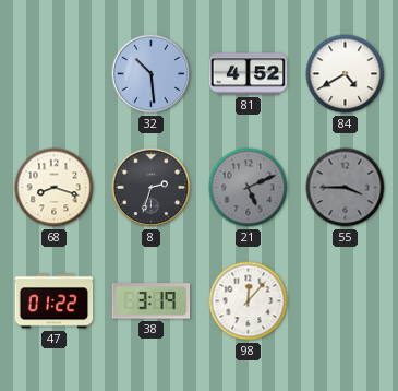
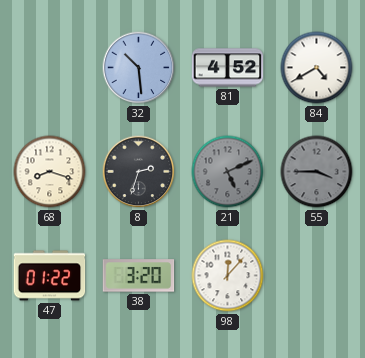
38: 3:19 -> 3:20 (139, 276)
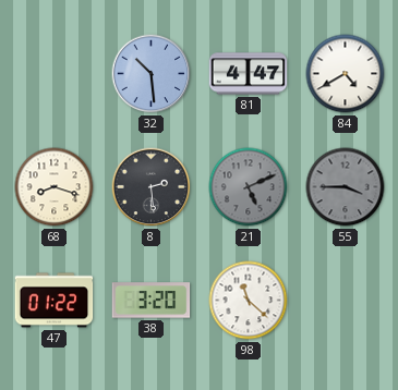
81: 4:52 -> 4:47 (249, 74)
8: 2:33 -> 2:29 (152, 187)
98: 12:07 -> 11:22 (249, 301)
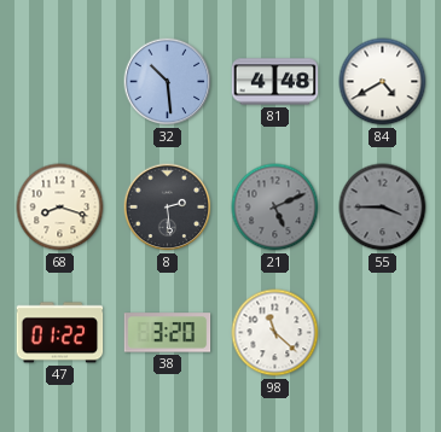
81: 4:47 -> 4:48 (275, 82)
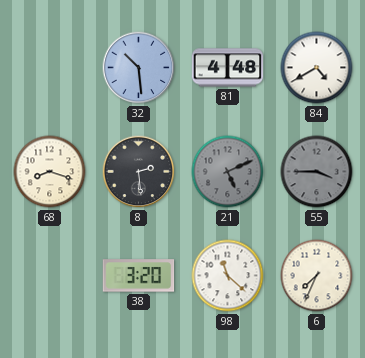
47: 01:22 -> none (60, 333)
6: none -> 7:34 (317, 276)
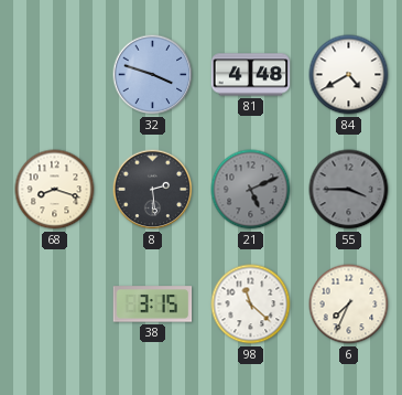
32: 10:29 -> 3:48 (153, 75)
38: 3:20 -> 3:15 (153, 305)
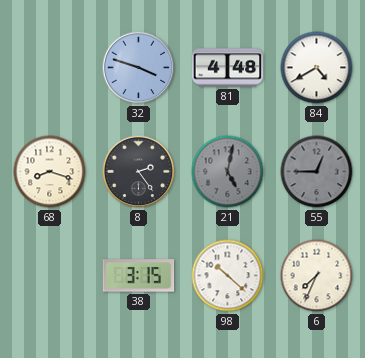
8: 2:29 -> 2:24 (139, 172)
21: 5:11 -> 5:02 (228, 172)
55: 3:45 -> 12:45 (317, 172)
98: 11:22 -> 10:22 (228, 276)
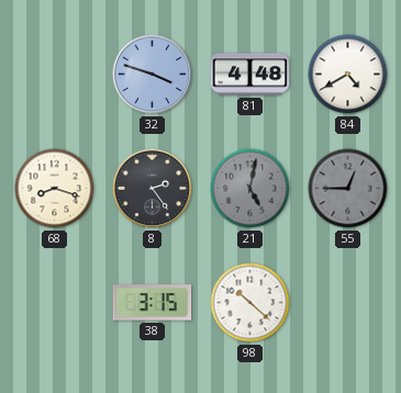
6: 7:34 -> none (317, 276)
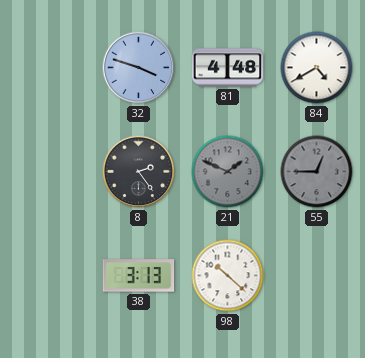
68: 8:18 -> none (55, 189)
21: 5:02 -> 1:49 (228, 172)
38: 3:15 -> 3:13 (139, 276)
